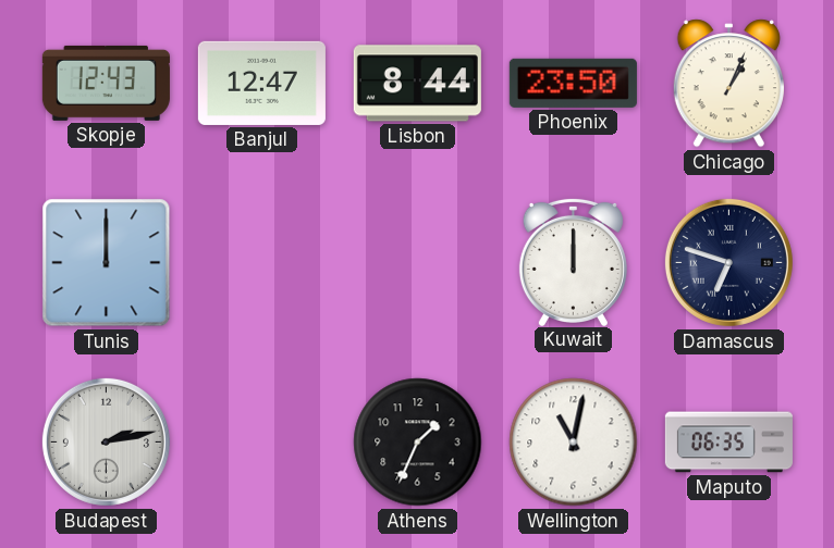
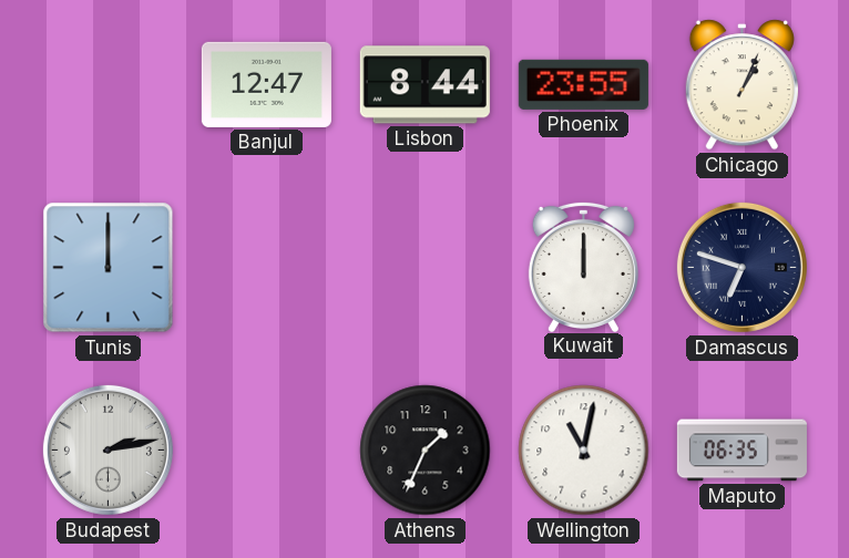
Skopje: 12:43 -> none (106, 83)
Phoenix: 23:50 -> 23:55 (583, 84)
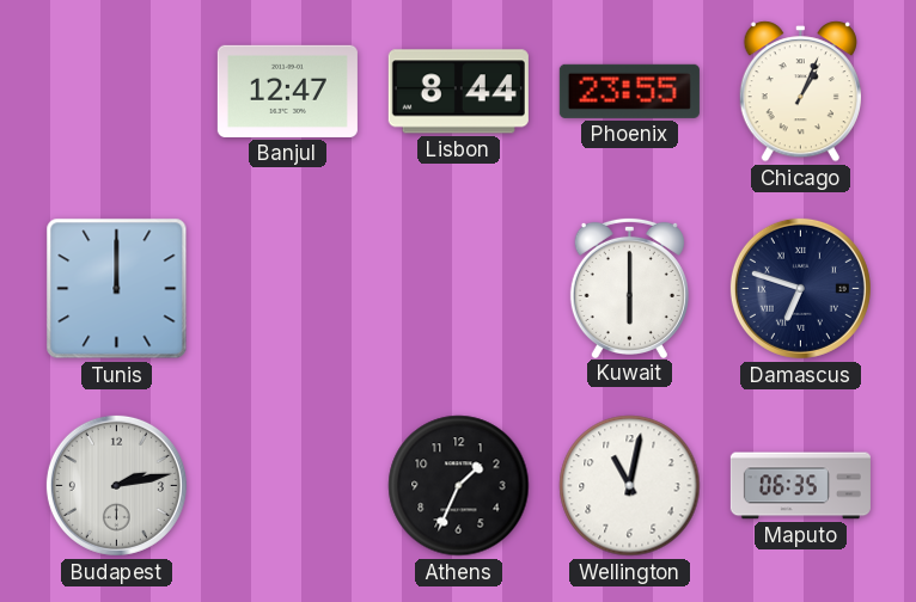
Kuwait: 12:00 -> 6:00 (629, 287)
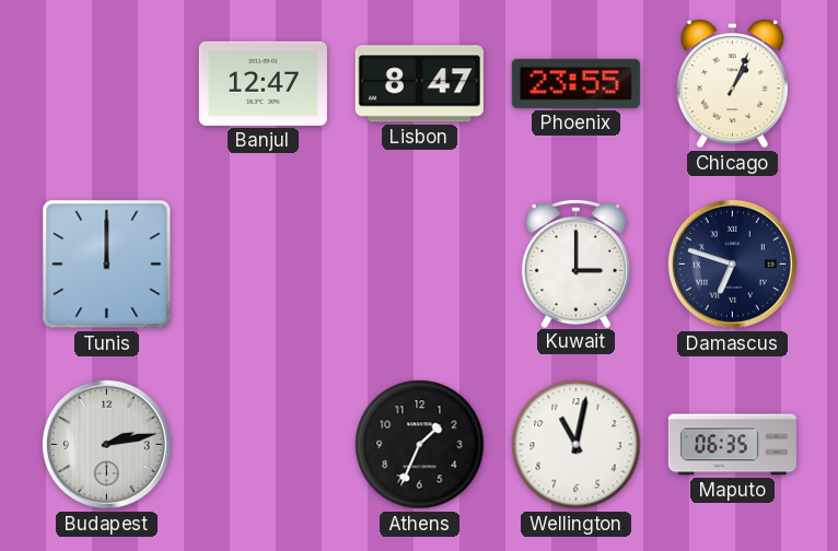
Lisbon: 8:44 -> 8:47 (419, 84)
Kuwait: 6:00 -> 3:00 (575, 262)
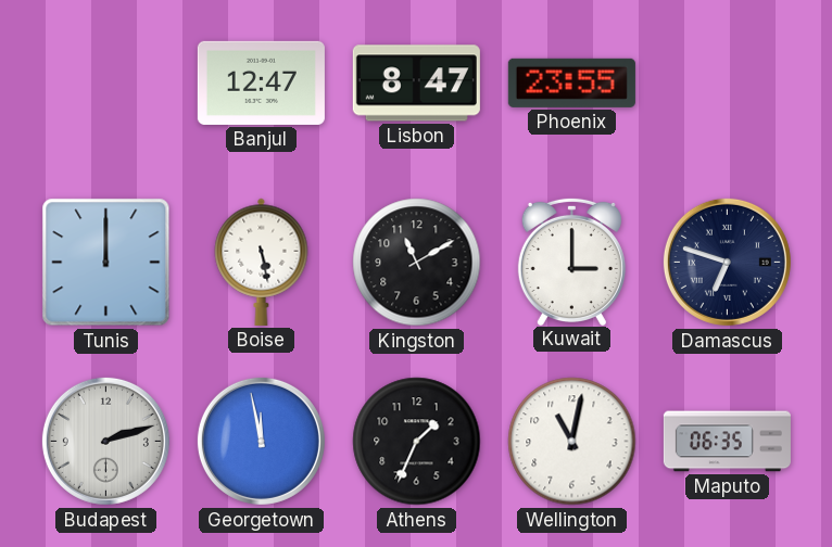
Chicago: 1:04 -> none (732, 84)
Boise: none -> 5:28 (262, 262)
Kingston: none -> 11:10 (417, 263)
Budapest: 2:13 -> 2:12 (105, 441)
Georgetown: none -> 11:58 (261, 441)
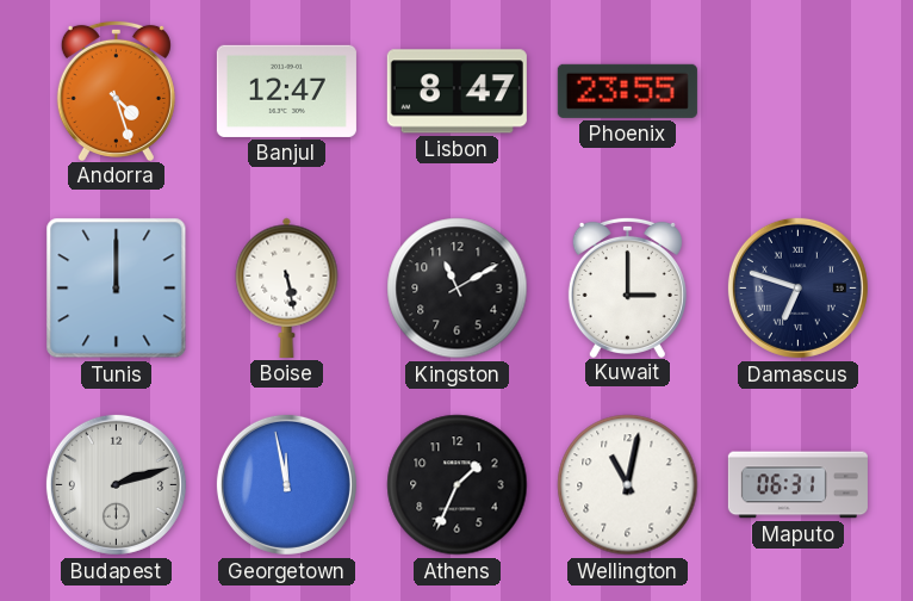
Andorra: none -> 4:27 (116, 89)
Maputo: 06:35 -> 06:31 (797, 485)
